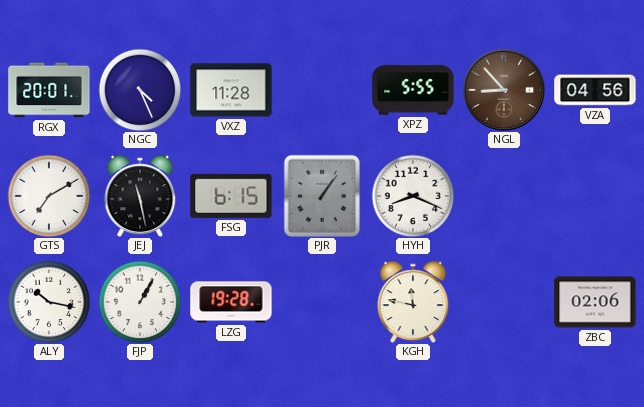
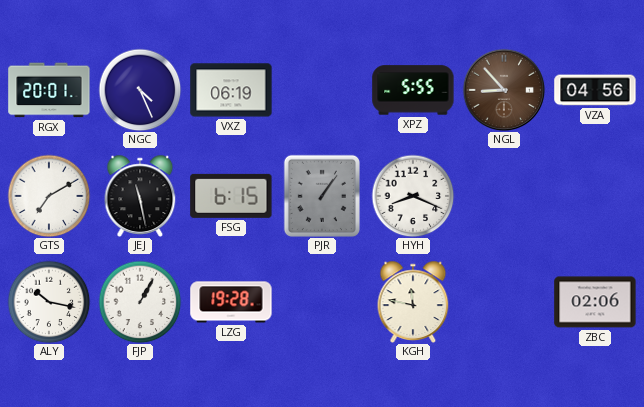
VXZ: 11:28 -> 06:19 (231, 90)
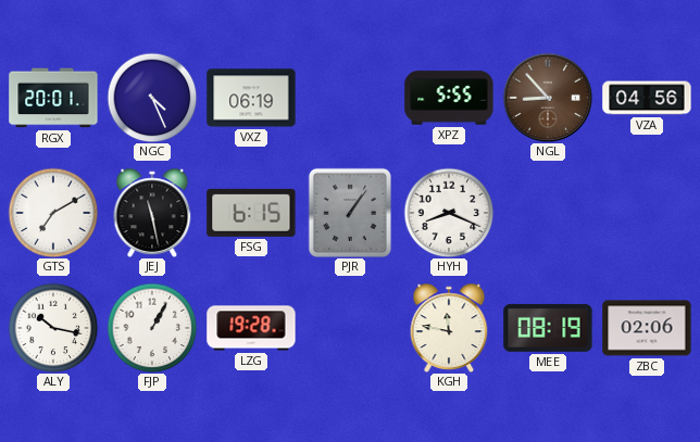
MEE: none -> 08:19 (548, 328)
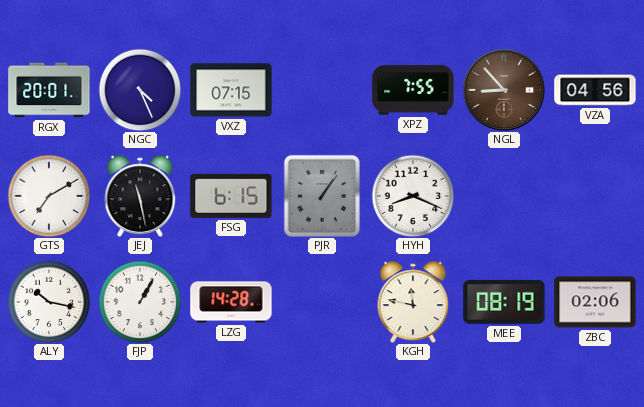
VXZ: 06:19 -> 07:15 (231, 90)
XPZ: 5:55 -> 7:55 (413, 90)
LZG: 19:28 -> 14:28 (231, 302)
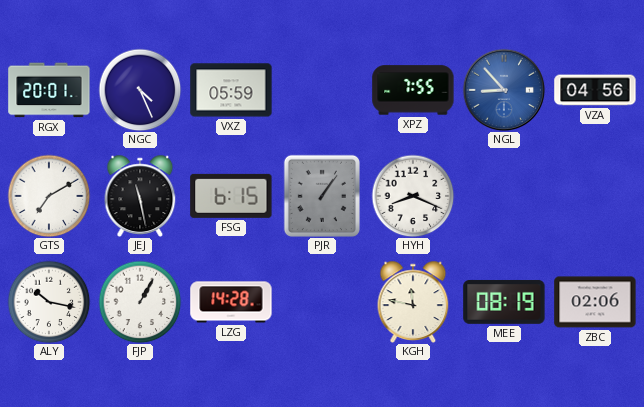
VXZ: 07:15 -> 05:59 (231, 90)
NGL dial: brown -> blue (504, 90)
